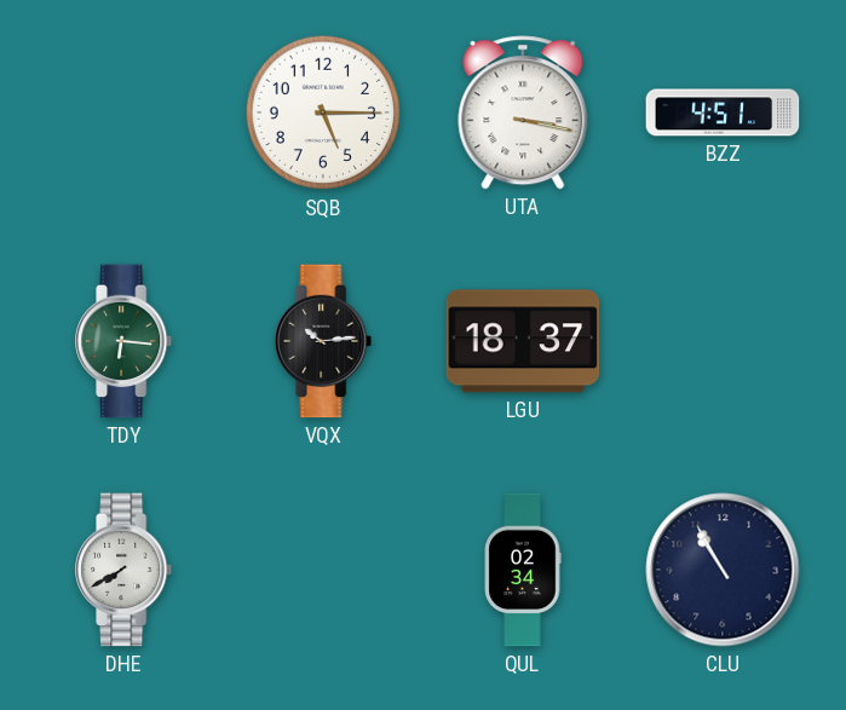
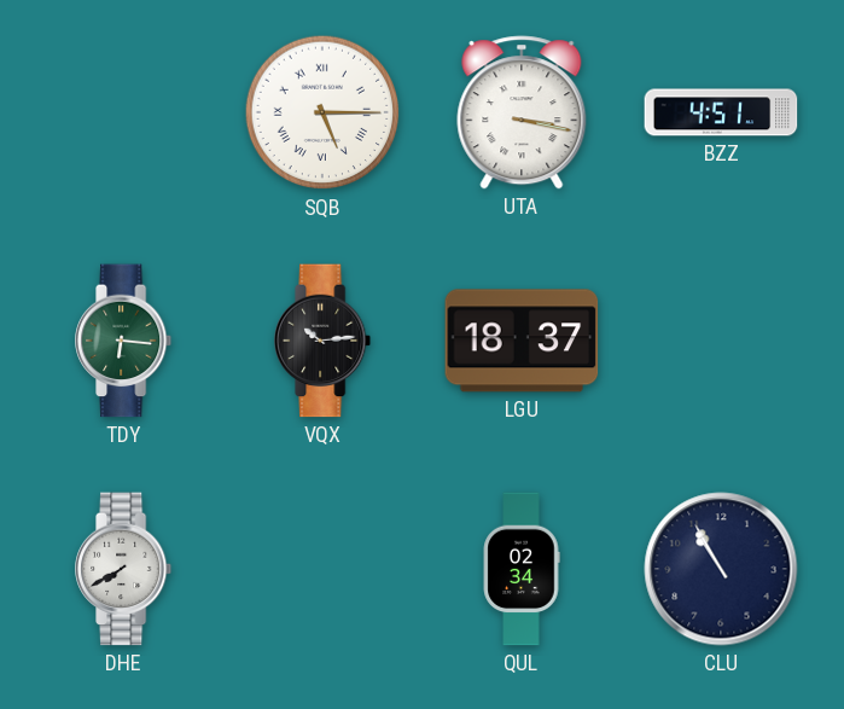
SQB numerals: Arabic -> Roman (322, 112)
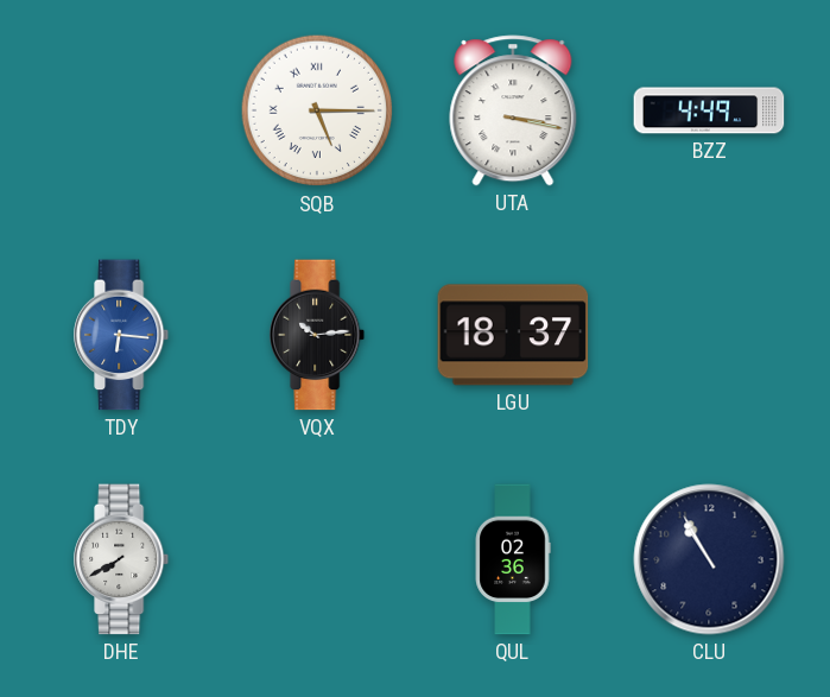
BZZ: 4:51 -> 4:49 (709, 110)
TDY dial: green -> blue (122, 335)
QUL: 02:34 -> 02:36 (513, 559)
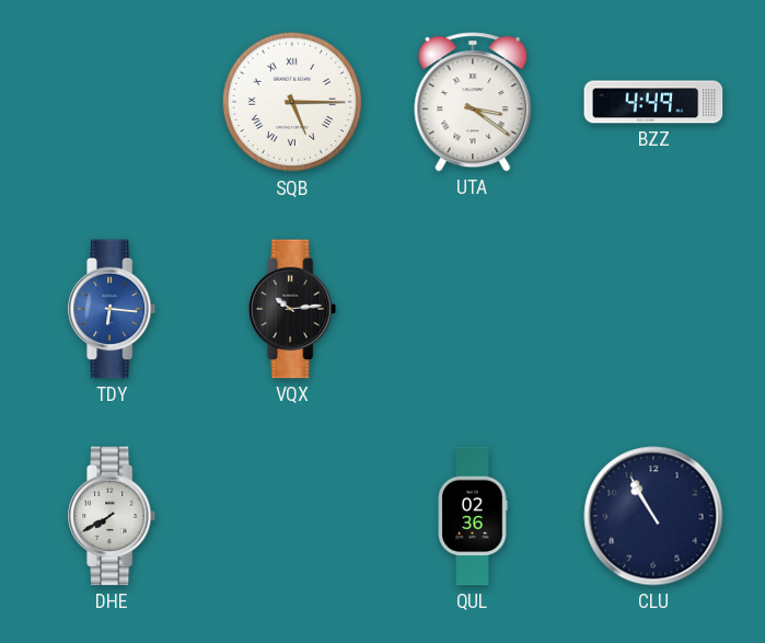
UTA: 3:17 -> 3:21 (473, 102)
LGU: 18:37 -> none (513, 335)
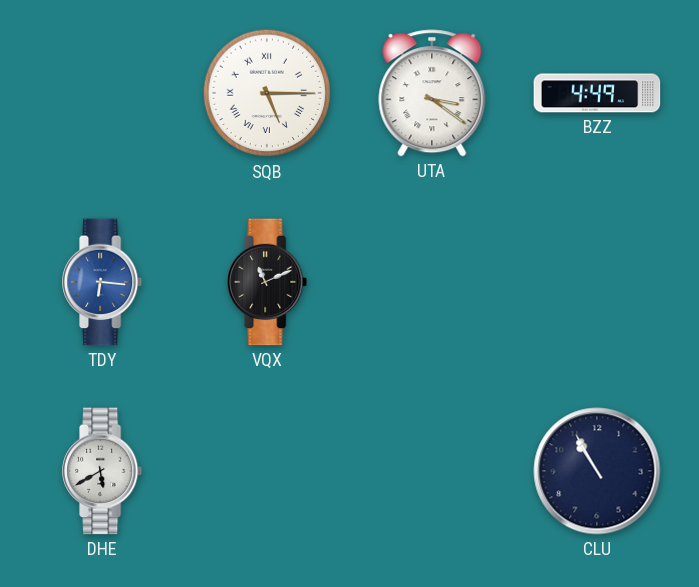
VQX: 10:14 -> 11:11 (268, 282)
DHE: 7:40 -> 5:40 (103, 471)
QUL: 02:36 -> none (473, 516)
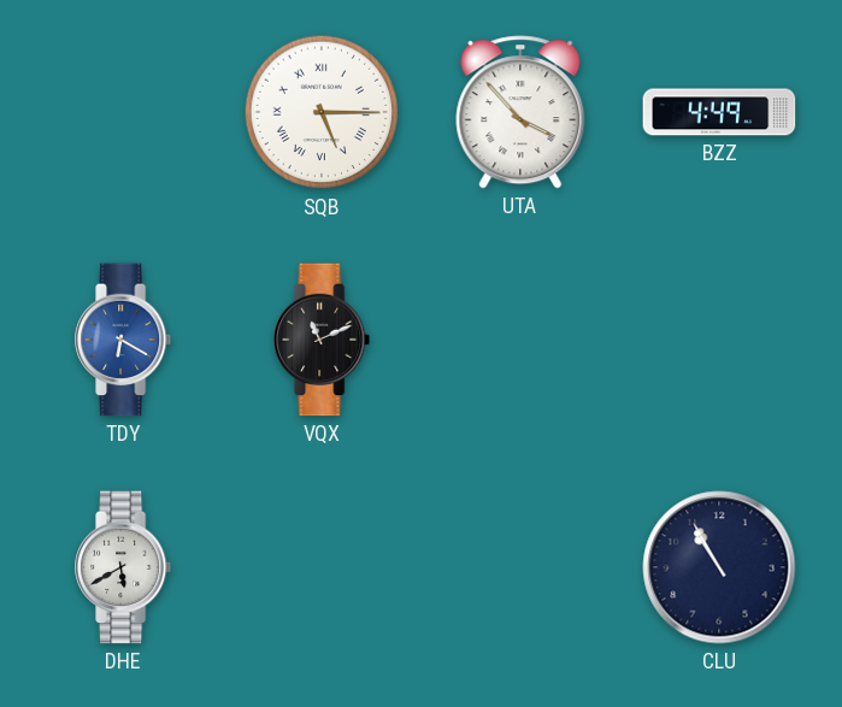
UTA: 3:21 -> 3:53 (520, 112)
TDY: 6:16 -> 6:20 (124, 340)
